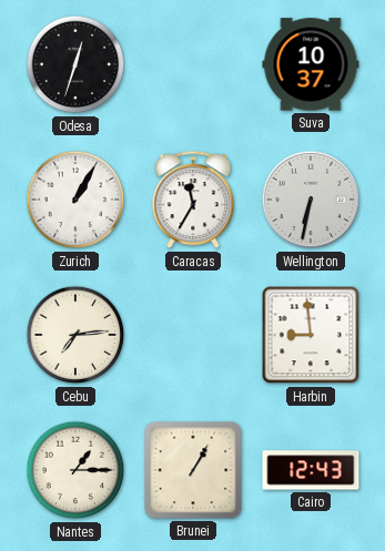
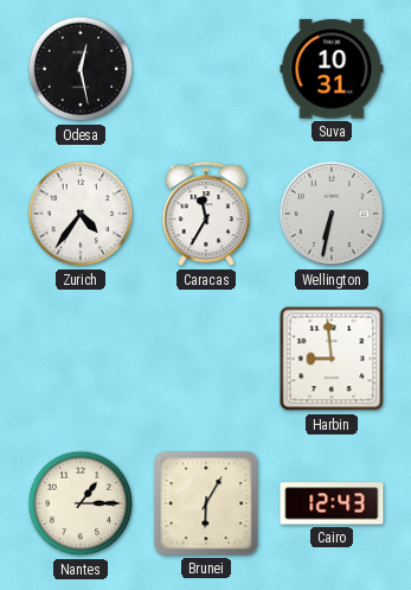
Odesa: 12:33 -> 12:28 (81, 69)
Suva: 10:37 -> 10:31 (332, 69)
Zurich: 1:05 -> 4:36 (81, 214)
Cebu: 7:14 -> none (75, 335)
Brunei: 1:05 -> 6:05 (206, 503)
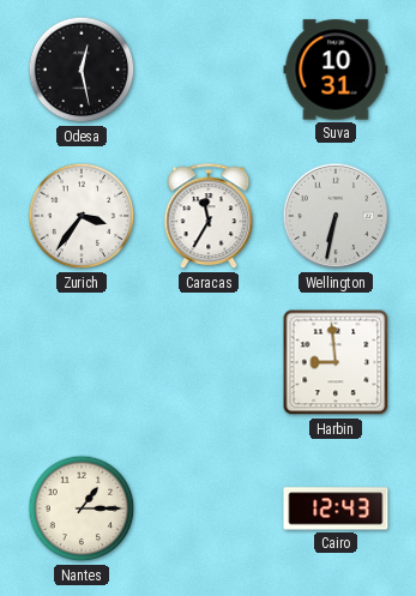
Zurich: 4:36 -> 3:36 (82, 216)
Brunei: 6:05 -> none (206, 503)
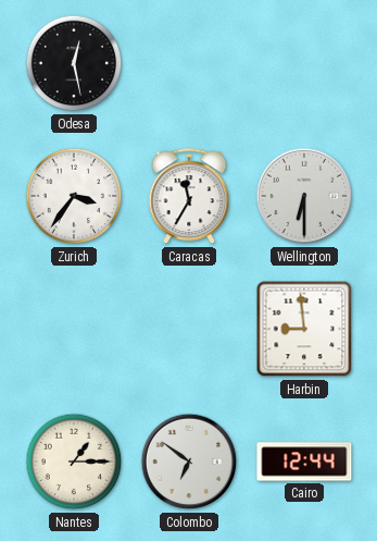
Suva: 10:31 -> none (336, 70)
Wellington: 6:32 -> 6:30 (304, 196)
Colombo: none -> 6:51 (189, 462)
Cairo: 12:43 -> 12:44 (304, 462)
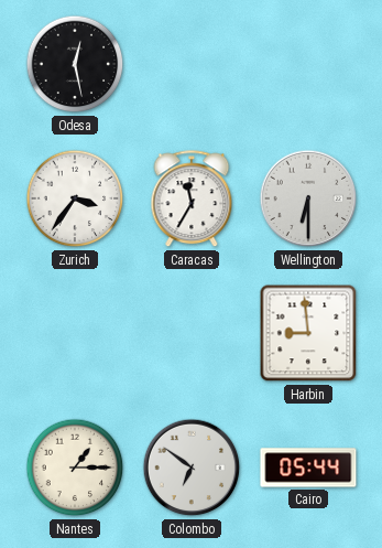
Cairo: 12:44 -> 05:44 (308, 468)
